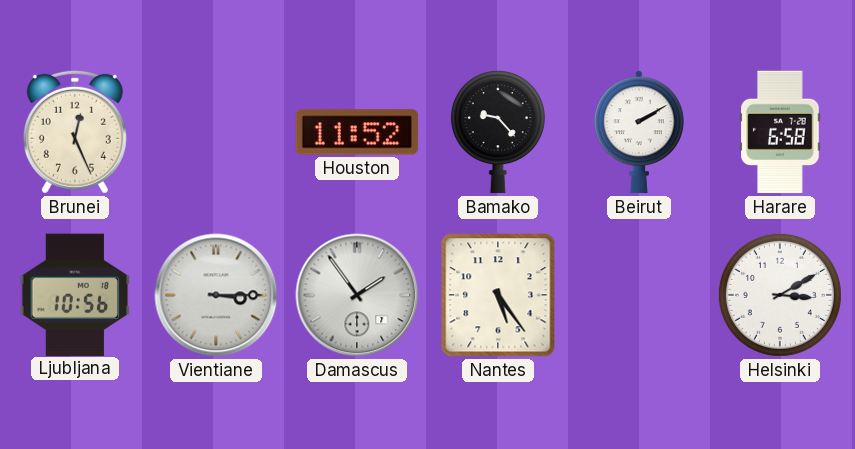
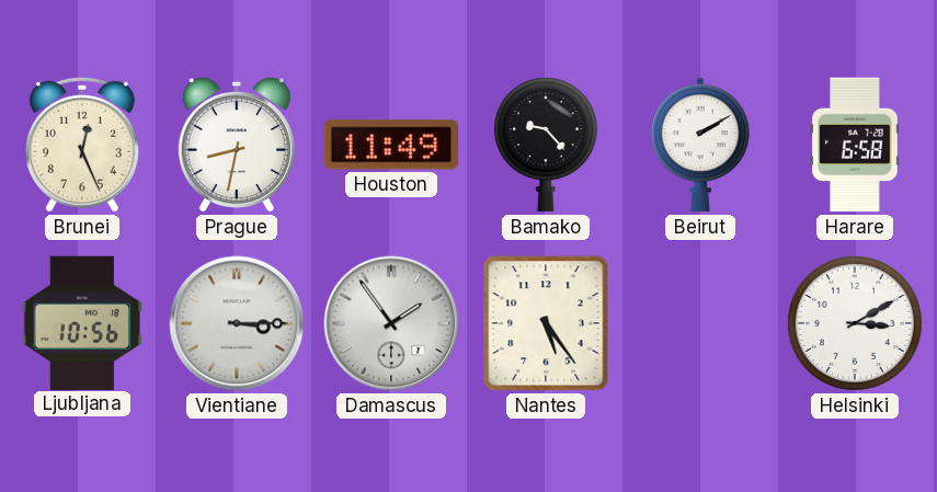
Prague: none -> 8:32 (237, 145)
Houston: 11:52 -> 11:49 (391, 145)
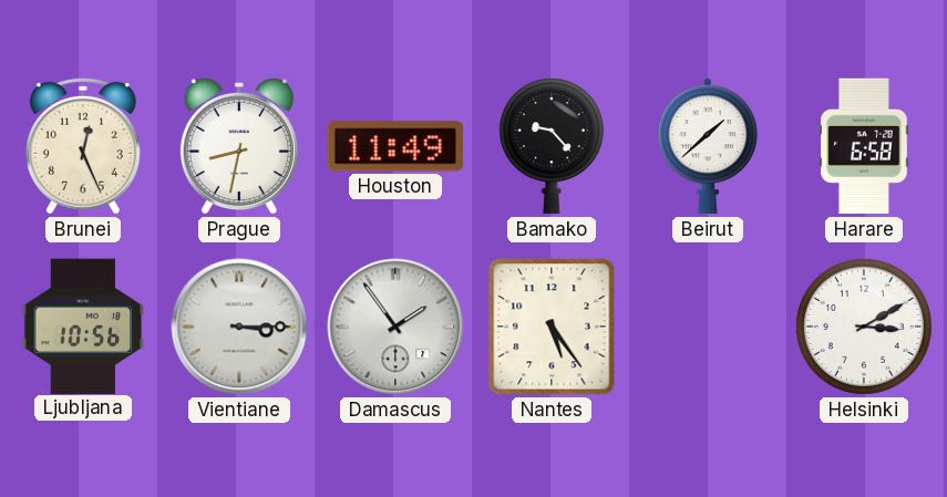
Beirut: 2:10 -> 1:38 (708, 146)
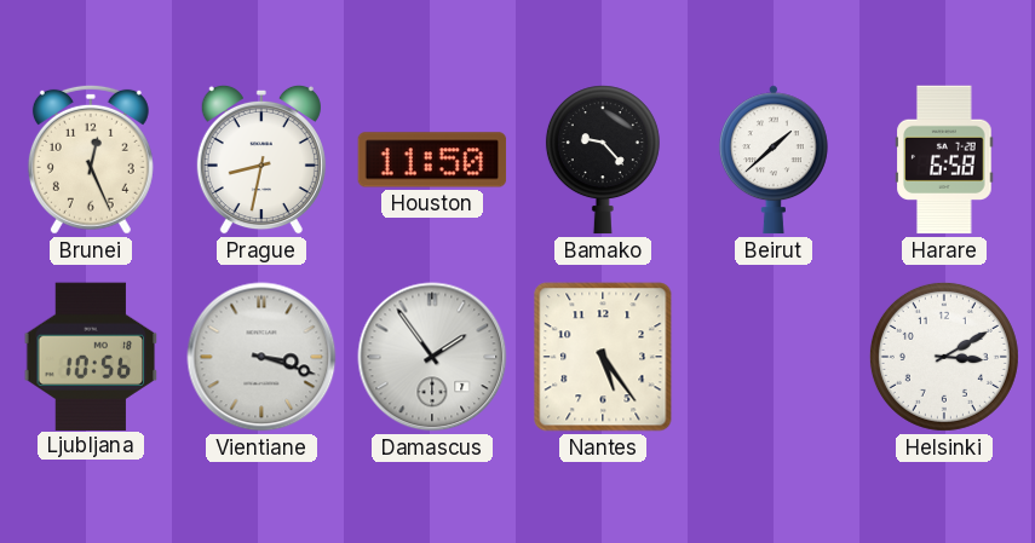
Houston: 11:49 -> 11:50 (432, 160)
Vientiane: 3:15 -> 3:18 (261, 357)
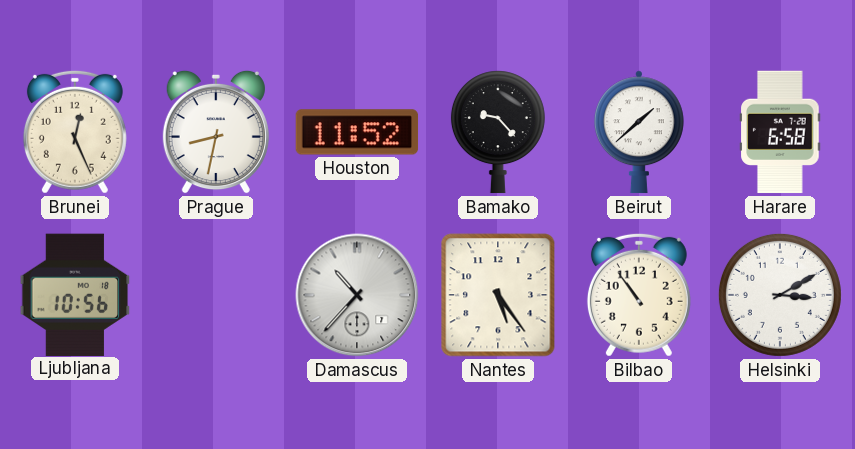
Houston: 11:50 -> 11:52 (357, 132)
Vientiane: 3:18 -> none (261, 357)
Damascus: 1:54 -> 10:37 (357, 295)
Bilbao: none -> 10:54 (639, 295)
